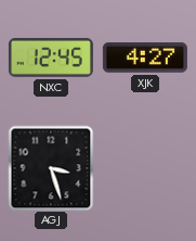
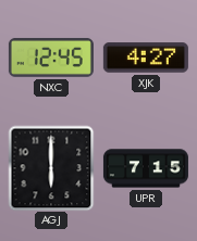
AGJ: 3:27 -> 6:00 (51, 168)
UPR: none -> 7:15 (146, 168)
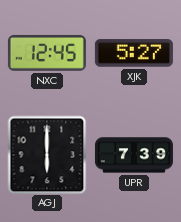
XJK: 4:27 -> 5:27 (134, 53)
UPR: 7:15 -> 7:39 (134, 155)
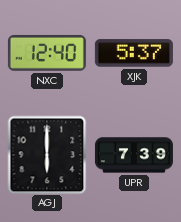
NXC: 12:45 -> 12:40 (47, 53)
XJK: 5:27 -> 5:37 (134, 53)
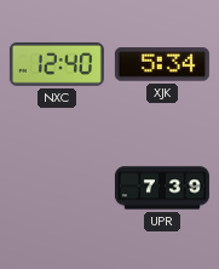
XJK: 5:37 -> 5:34 (162, 64)
AGJ: 6:00 -> none (47, 155)
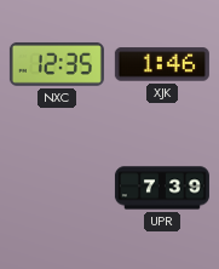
NXC: 12:40 -> 12:35 (57, 64)
XJK: 5:34 -> 1:46 (162, 64)
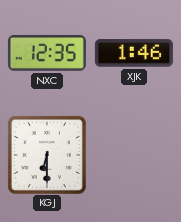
KGJ: none -> 6:30 (47, 155)
UPR: 7:39 -> none (162, 188)
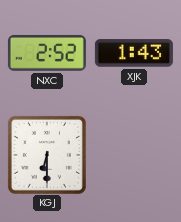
NXC: 12:35 -> 2:52 (47, 53)
XJK: 1:46 -> 1:43 (134, 53)
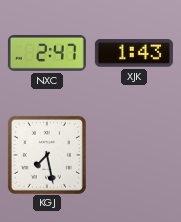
NXC: 2:52 -> 2:47 (47, 53)
KGJ: 6:30 -> 7:28 (47, 155)
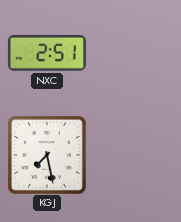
NXC: 2:47 -> 2:51 (47, 53)
XJK: 1:43 -> none (134, 53)
